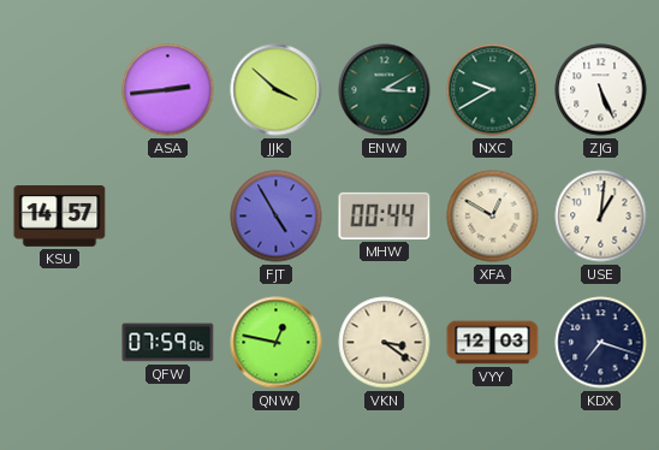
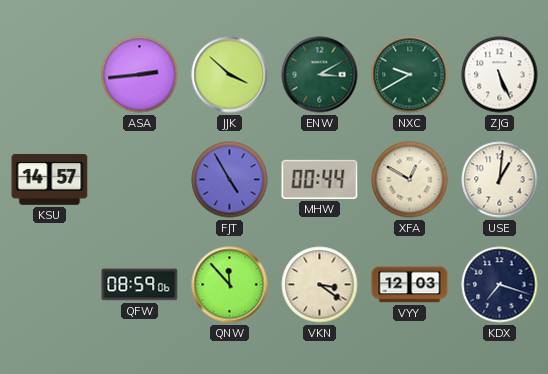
QFW: 07:59 -> 08:59 (140, 285)
QNW: 12:47 -> 11:53 (230, 285)
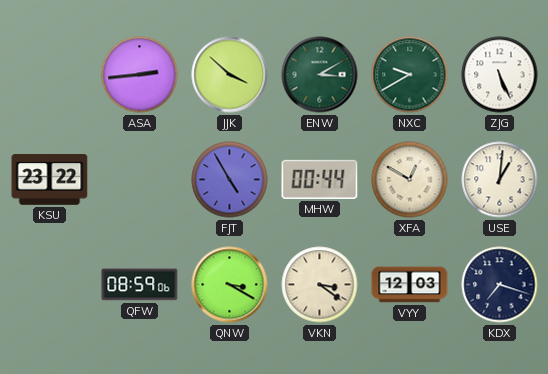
KSU: 14:57 -> 23:22 (50, 180)
QNW: 11:53 -> 3:20 (230, 285)
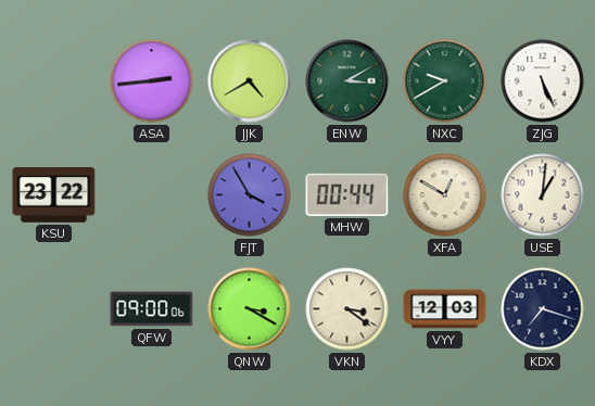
JJK: 3:52 -> 4:40 (250, 81)
FJT: 4:55 -> 3:55 (250, 195)
QFW: 08:59 -> 09:00 (152, 309)
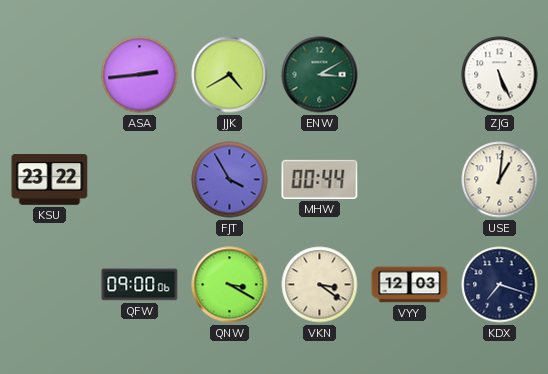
NXC: 9:40 -> none (445, 81)
XFA: 12:50 -> none (445, 195)
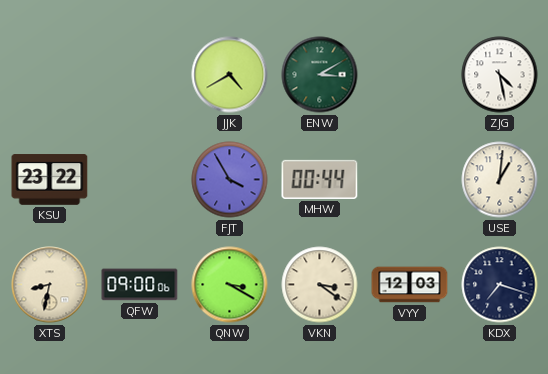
ASA: 2:44 -> none (140, 75)
ZJG: 5:26 -> 4:28 (500, 75)
XTS: none -> 8:32 (50, 285)
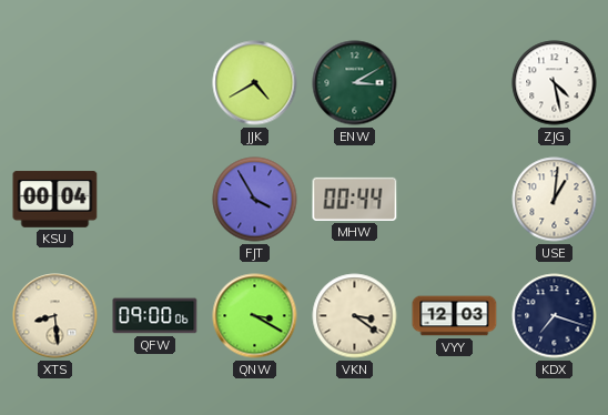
KSU: 23:22 -> 00:04 (55, 200)
XTS: 8:32 -> 8:29 (55, 316)
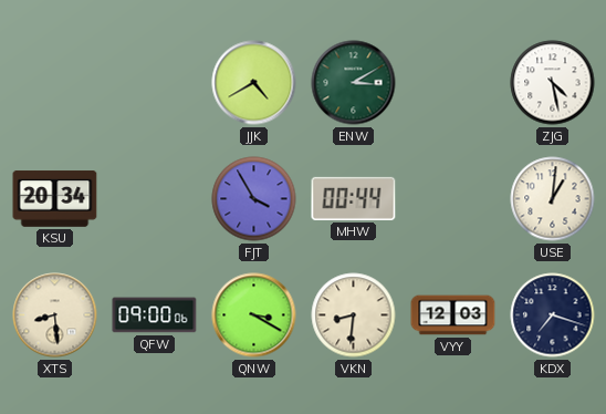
KSU: 00:04 -> 20:34 (55, 199)
VKN: 3:21 -> 8:31 (354, 315)
